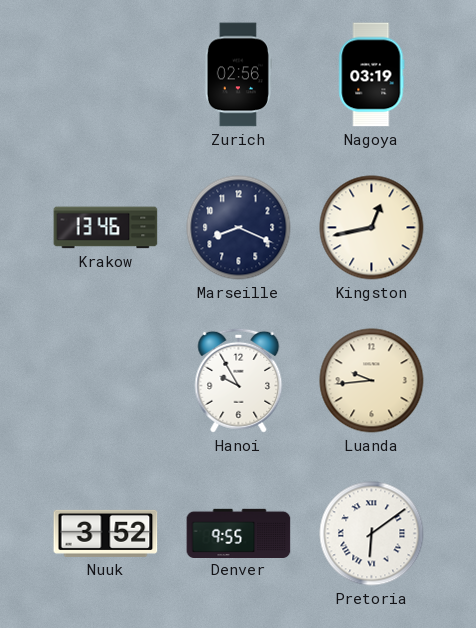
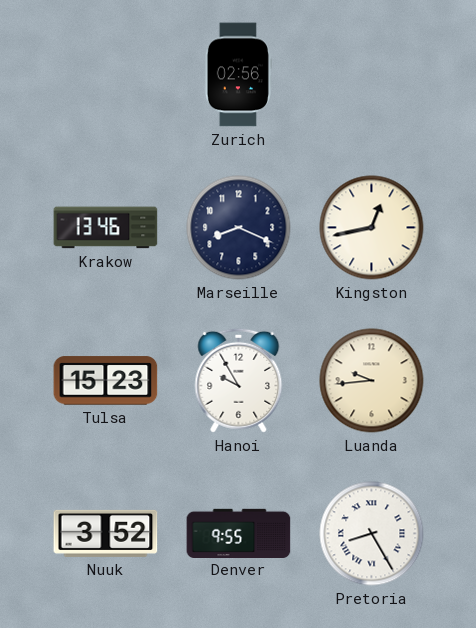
Nagoya: 03:19 -> none (372, 75)
Tulsa: none -> 15:23 (106, 381)
Pretoria: 6:09 -> 8:25 (372, 534)
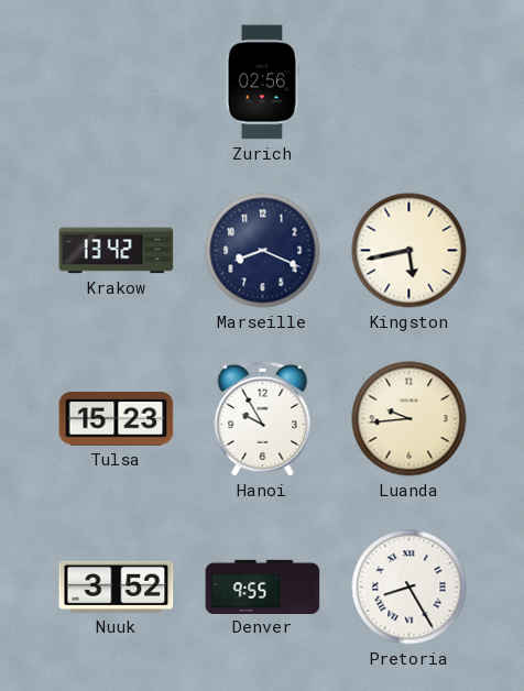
Krakow: 13:46 -> 13:42 (117, 251)
Kingston: 12:43 -> 5:43 (410, 251)
